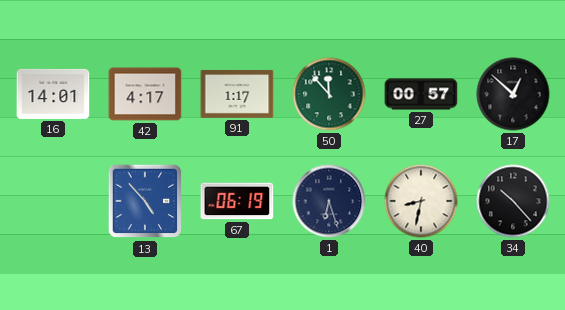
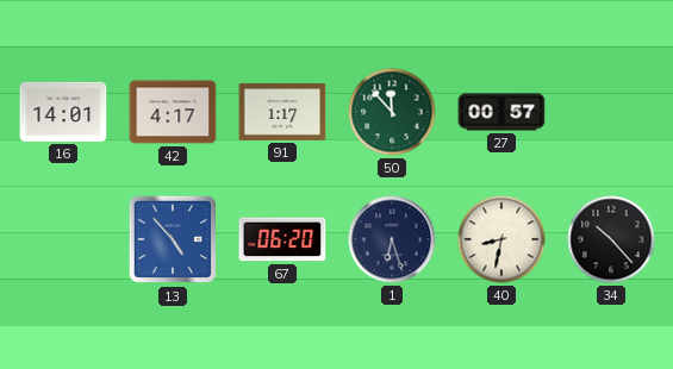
17: 12:52 -> none (513, 94)
67: 06:19 -> 06:20 (282, 239)
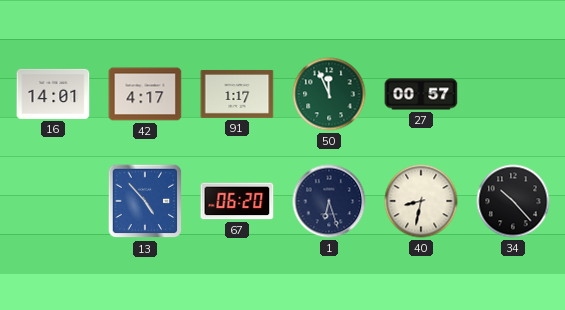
50: 11:53 -> 11:56 (329, 94)
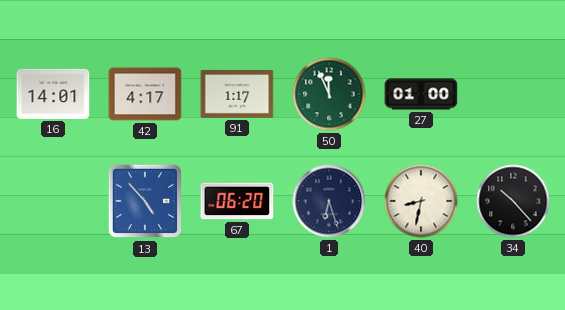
27: 00:57 -> 01:00 (421, 94)
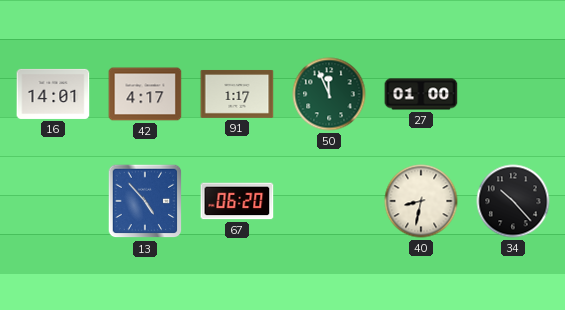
1: 6:27 -> none (329, 201)
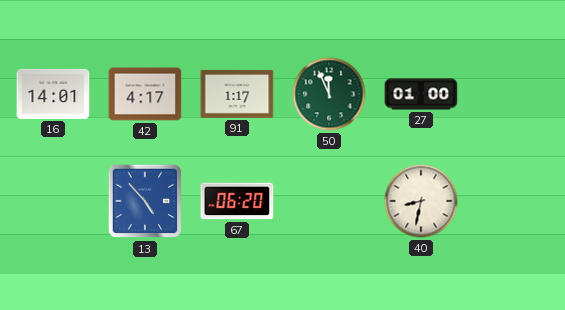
34: 10:23 -> none (513, 201)
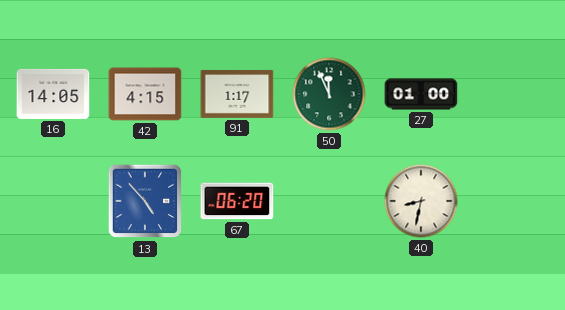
16: 14:01 -> 14:05 (53, 94)
42: 4:17 -> 4:15 (145, 94)
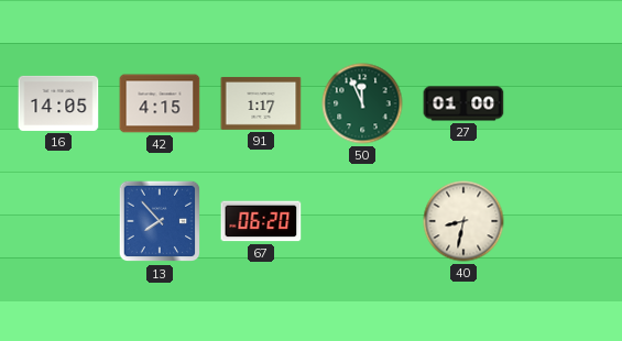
13: 4:53 -> 7:53 (160, 221)
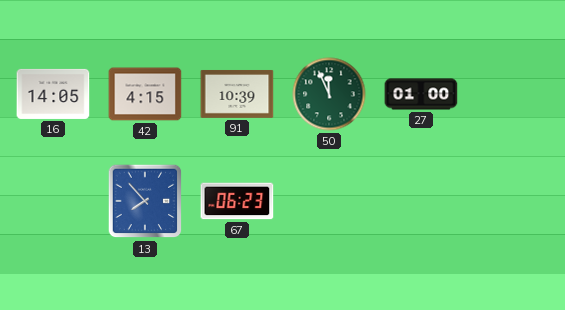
91: 1:17 -> 10:39 (237, 94)
67: 06:20 -> 06:23 (237, 201)
40: 8:32 -> none (463, 221)
